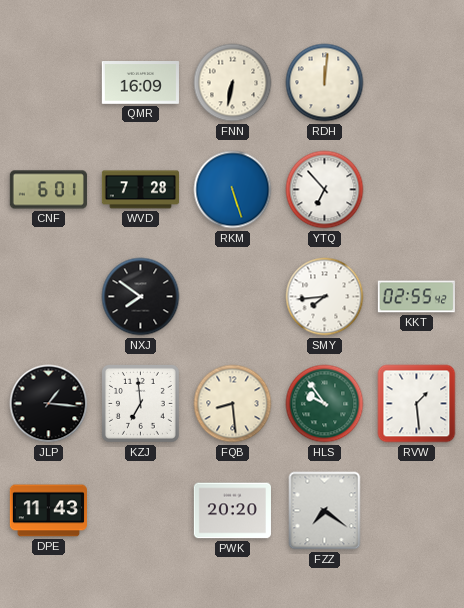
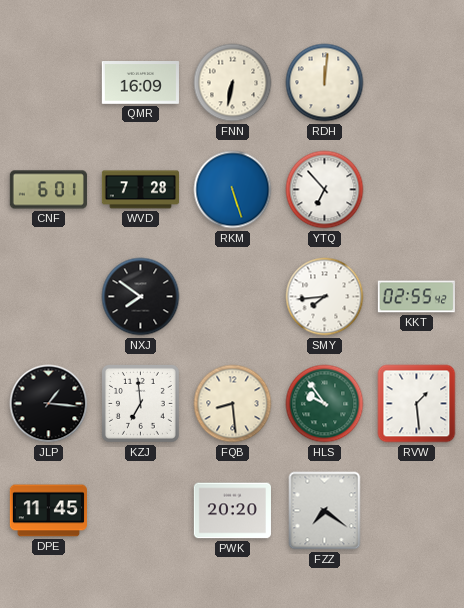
DPE: 11:43 -> 11:45 (48, 511)
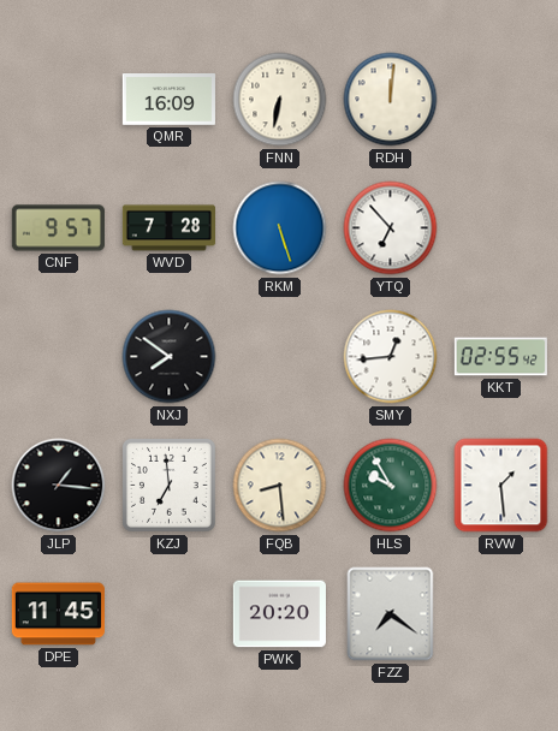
CNF: 6:01 -> 9:57 (58, 228)
SMY: 7:44 -> 12:44 (391, 357)
HLS: 9:54 -> 9:55 (391, 486)
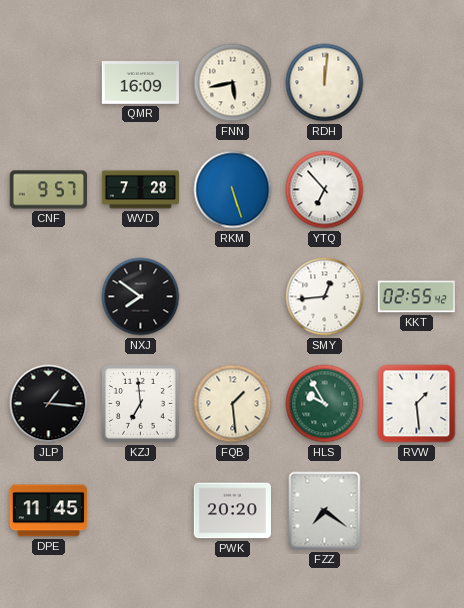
FNN: 6:32 -> 5:43 (233, 83)
FQB: 8:29 -> 1:29 (233, 404)
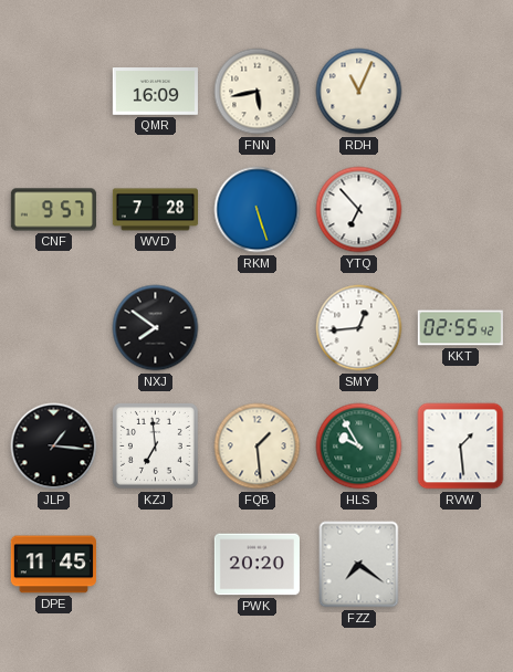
RDH: 12:01 -> 11:04 (359, 92)
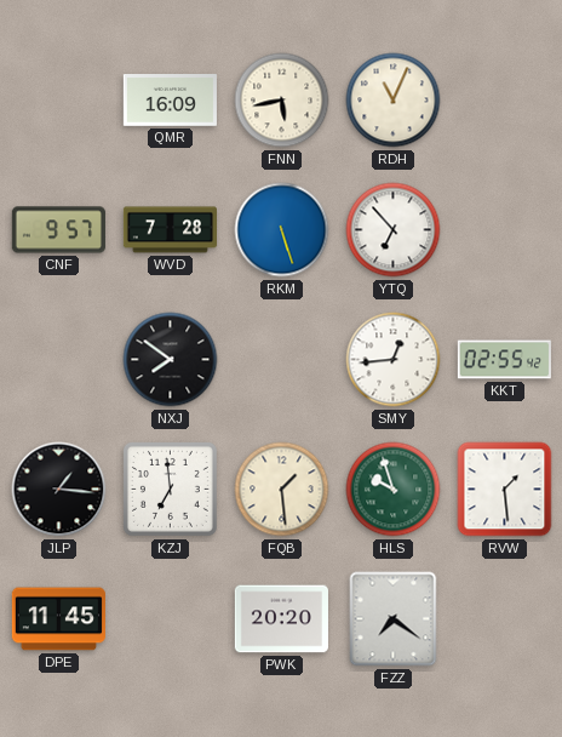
HLS: 9:55 -> 9:57 (394, 490)
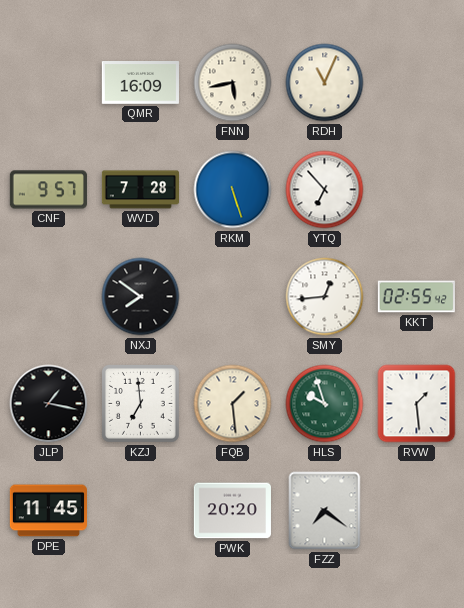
JLP: 1:16 -> 1:17 (49, 404)
